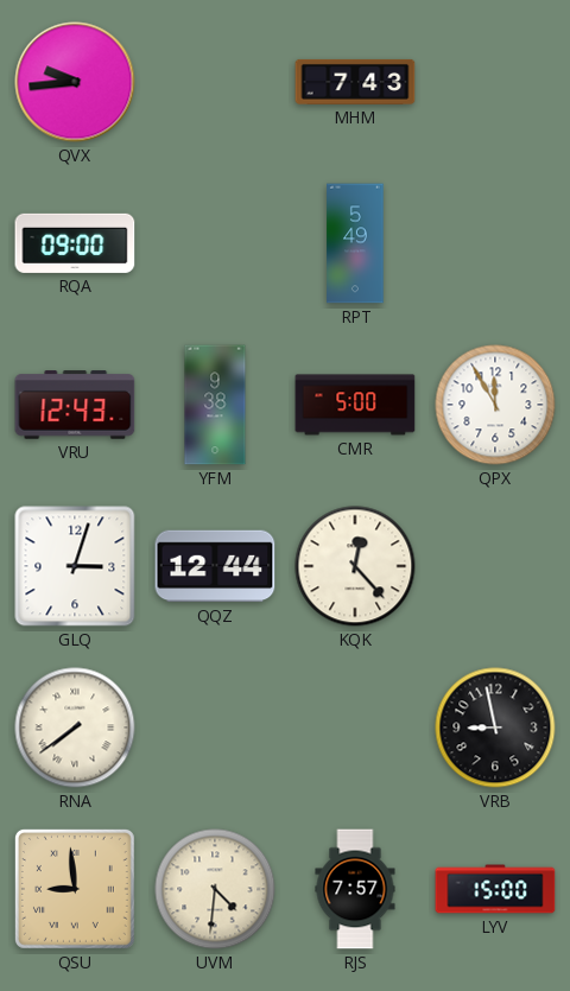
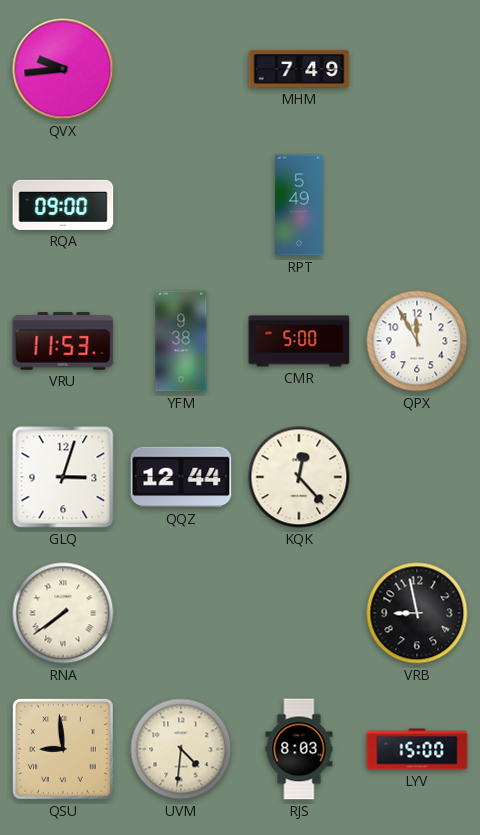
MHM: 7:43 -> 7:49 (299, 69)
VRU: 12:43 -> 11:53 (63, 341)
RJS: 7:57 -> 8:03 (299, 749)
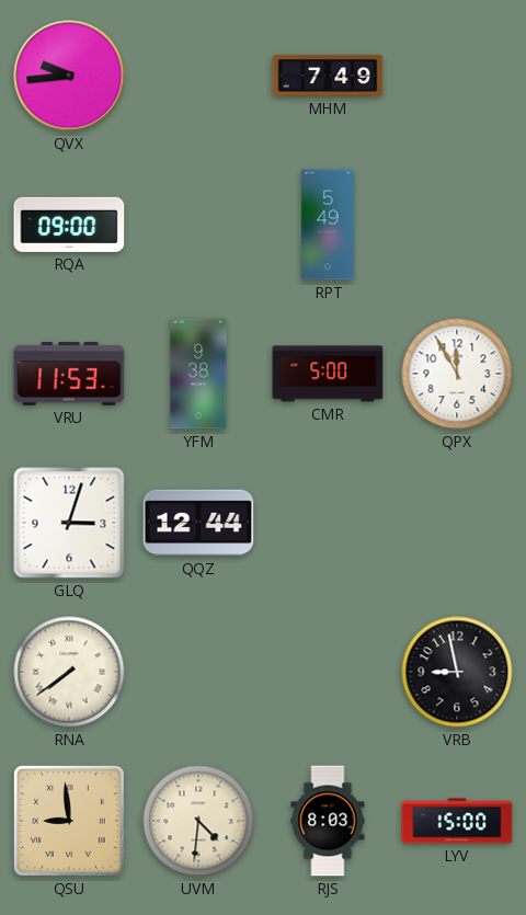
KQK: 12:23 -> none (299, 477)
